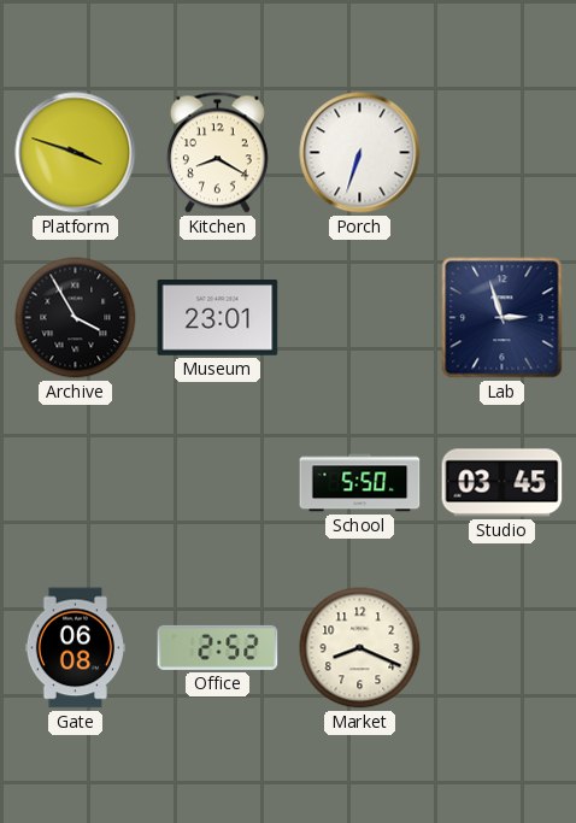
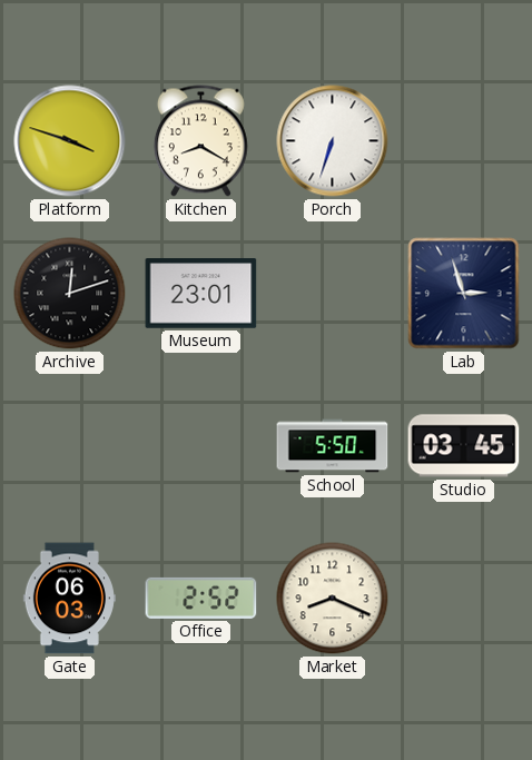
Archive: 3:55 -> 12:12 (70, 294)
Gate: 06:08 -> 06:03 (69, 599)
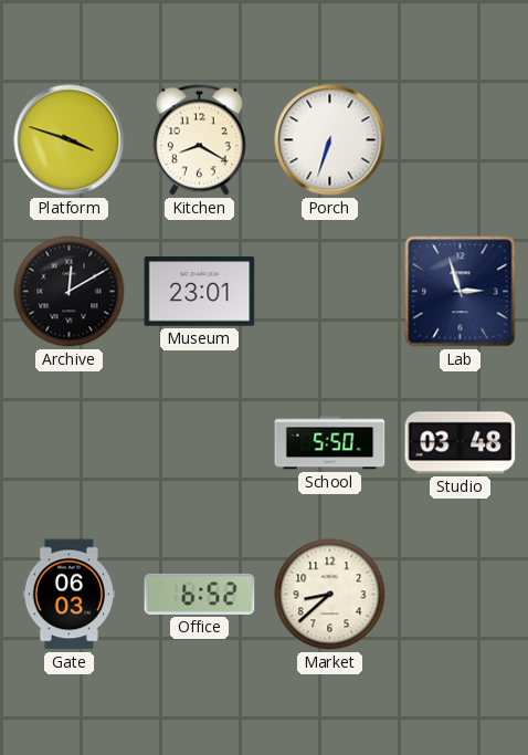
Archive: 12:12 -> 12:10 (70, 292)
Studio: 03:45 -> 03:48 (461, 443)
Office: 2:52 -> 6:52 (200, 594)
Market: 8:19 -> 8:38 (330, 595)
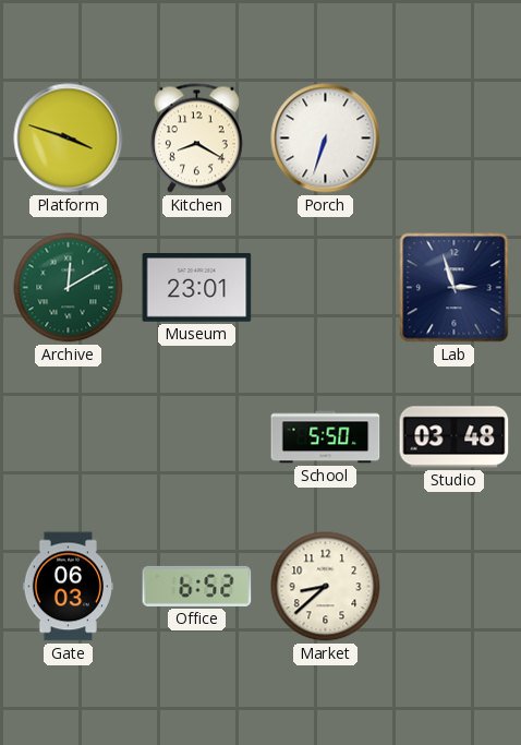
Archive dial: black -> green (69, 288)
